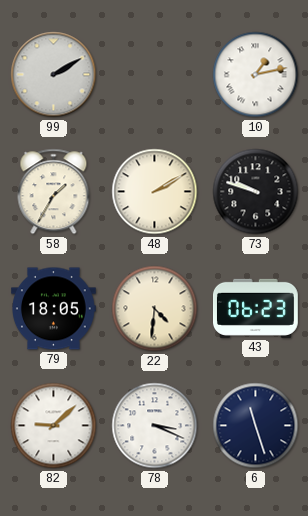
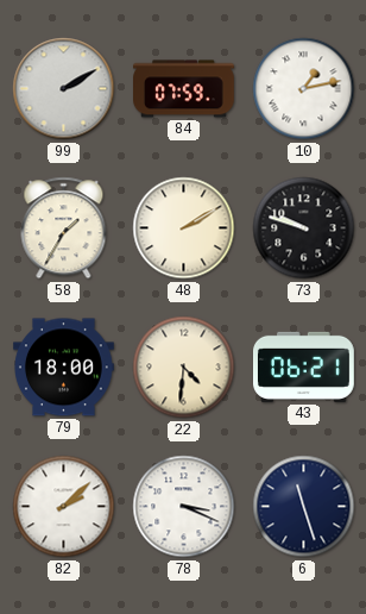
84: none -> 07:59 (184, 89)
79: 18:05 -> 18:00 (64, 368)
43: 06:23 -> 06:21 (304, 366)
82: 9:08 -> 2:08 (64, 507)
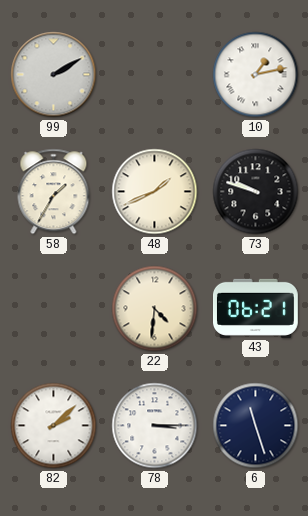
84: 07:59 -> none (184, 89)
48: 2:10 -> 1:41 (155, 192)
79: 18:00 -> none (64, 368)
78: 3:19 -> 3:15 (155, 426)
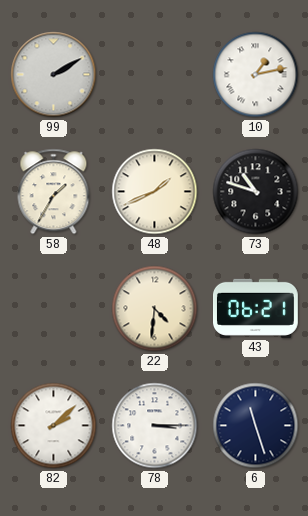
73: 9:48 -> 10:48 (256, 192)
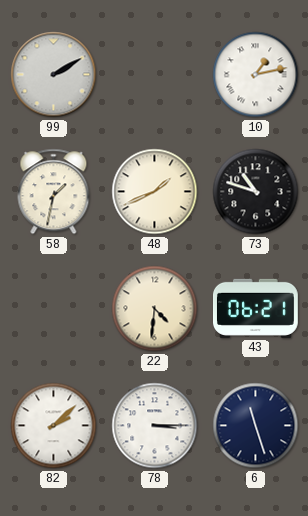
58: 1:35 -> 1:32 (54, 192)
